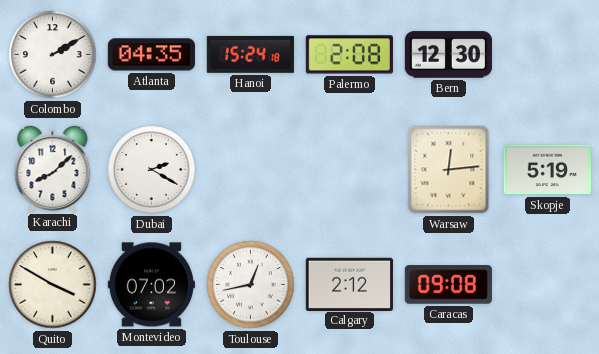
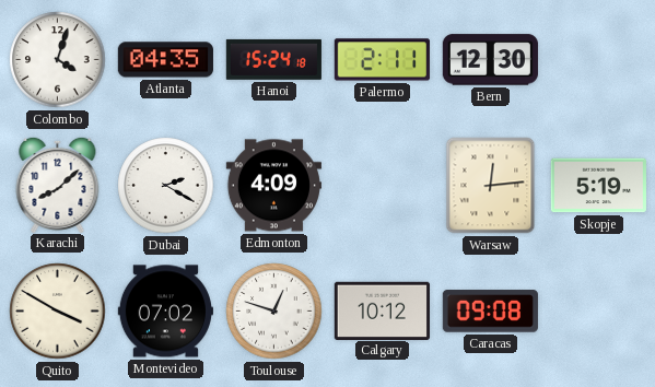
Colombo: 2:10 -> 4:03 (58, 60)
Palermo: 2:08 -> 2:11 (382, 60)
Edmonton: none -> 4:09 (273, 186)
Toulouse: 12:43 -> 12:48 (274, 312)
Calgary: 2:12 -> 10:12 (382, 310)
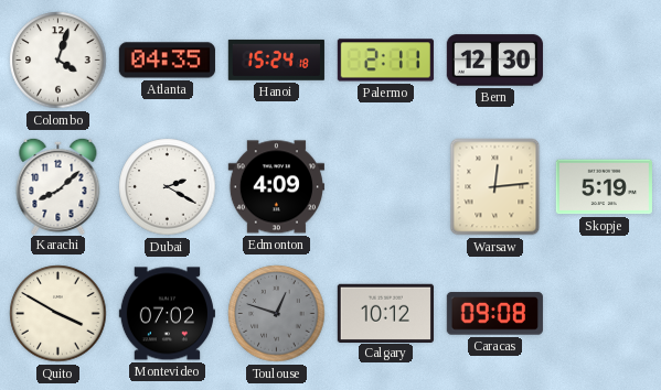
Toulouse dial: white -> grey (277, 314)
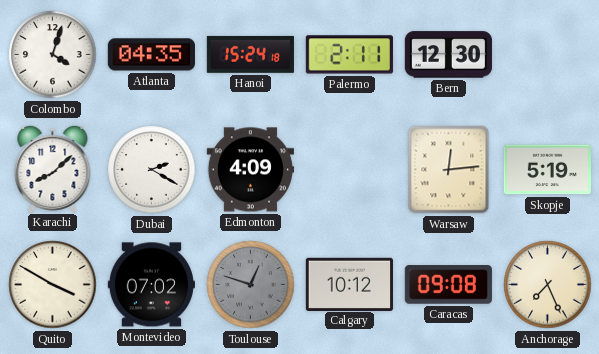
Anchorage: none -> 7:26 (548, 285)
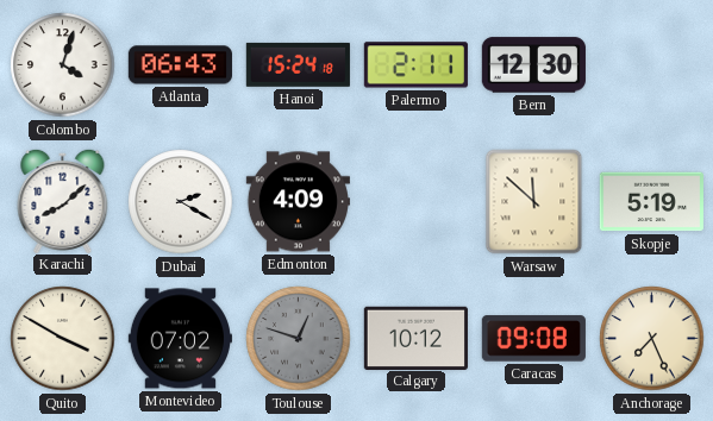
Atlanta: 04:35 -> 06:43 (180, 65)
Warsaw: 12:14 -> 11:52 (534, 202)
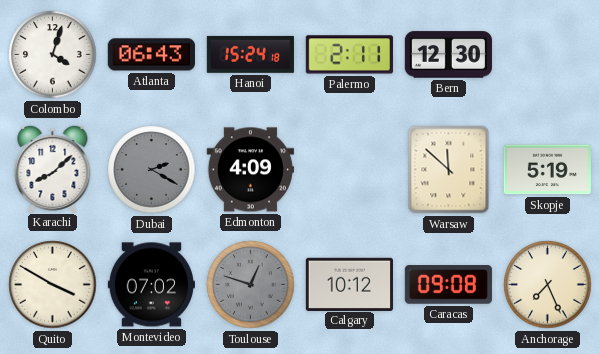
Dubai dial: white -> grey (152, 170)
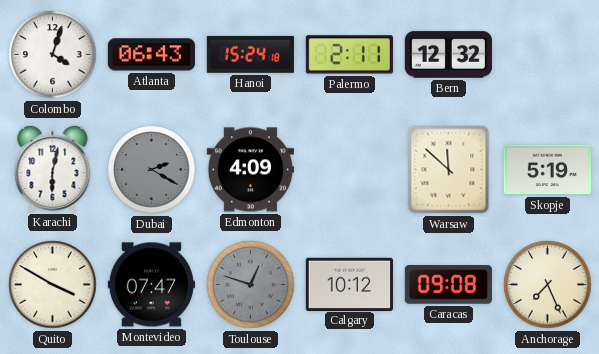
Bern: 12:30 -> 12:32 (448, 55)
Karachi: 8:08 -> 6:02 (53, 168)
Montevideo: 07:02 -> 07:47 (151, 285)
